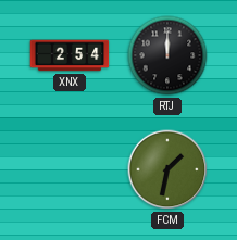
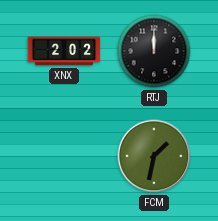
XNX: 2:54 -> 2:02 (64, 51)
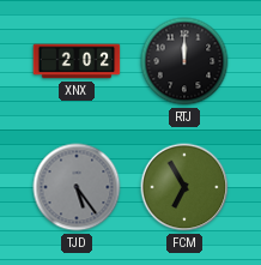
TJD: none -> 5:24 (77, 187)
FCM: 1:32 -> 6:55 (184, 187)
